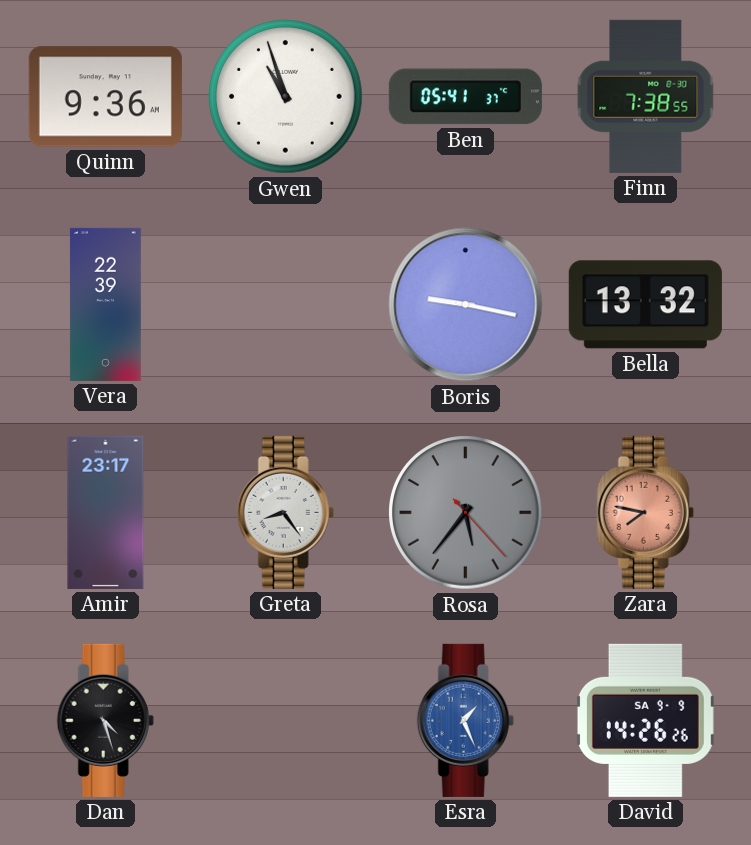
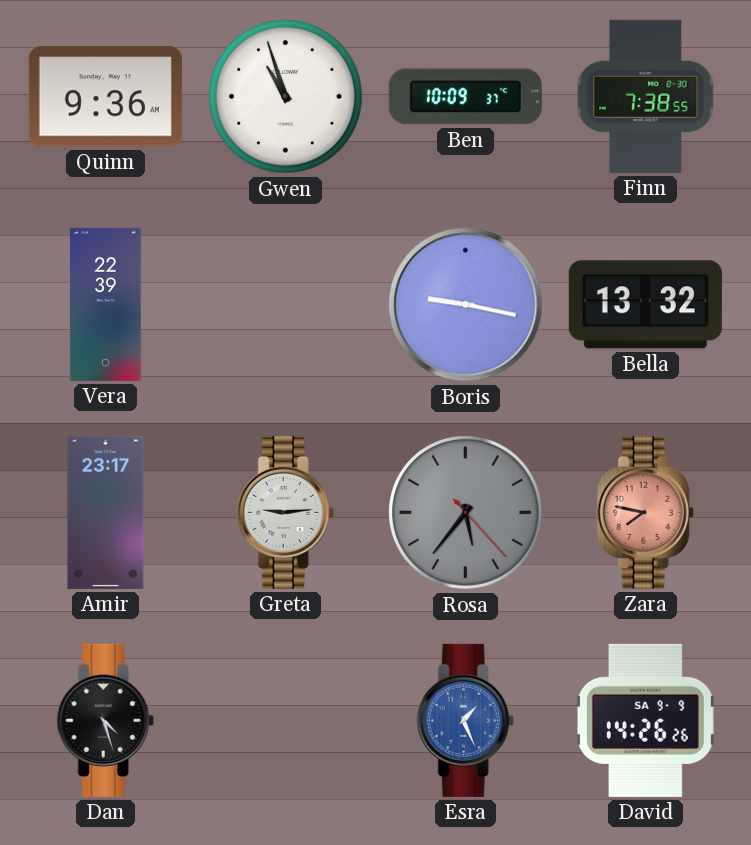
Ben: 05:41 -> 10:09 (465, 97)
Greta: 8:24 -> 9:14 (285, 512)
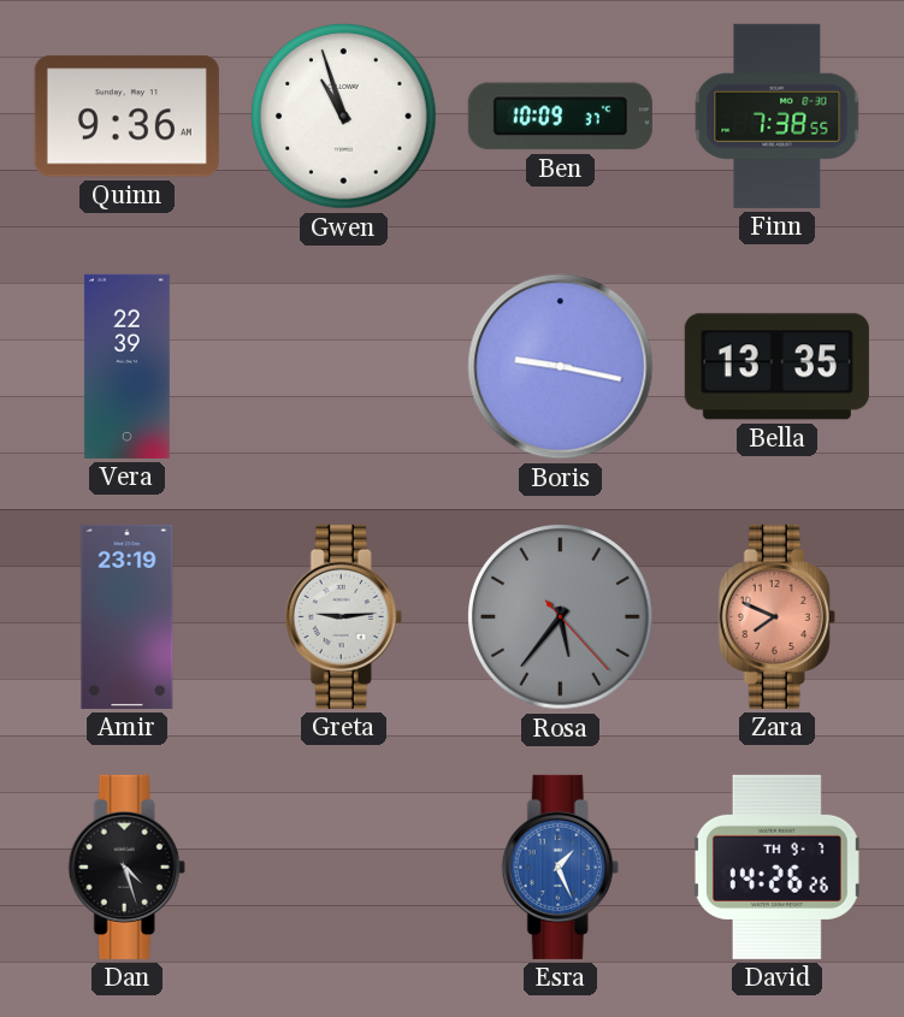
Bella: 13:32 -> 13:35 (776, 367)
Amir: 23:17 -> 23:19 (128, 616)
Zara: 7:47 -> 7:49 (776, 616)
David date: SA 9-9 -> TH 9-7 (776, 867)
